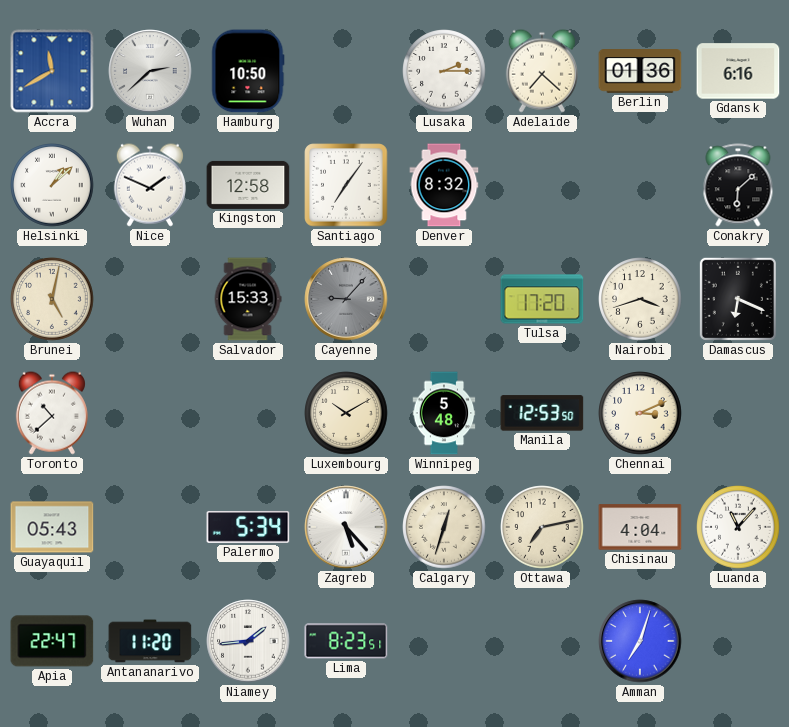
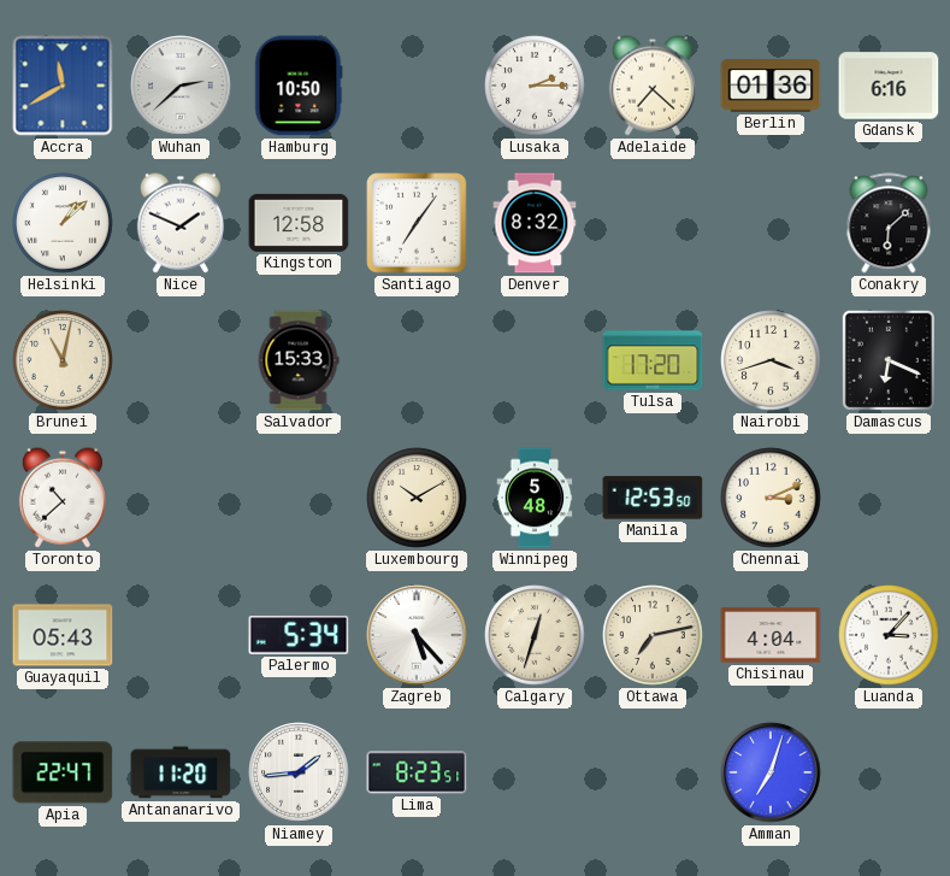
Brunei: 5:02 -> 11:02 (63, 360)
Cayenne: 9:07 -> none (346, 299)
Luanda: 11:07 -> 3:07 (889, 635)
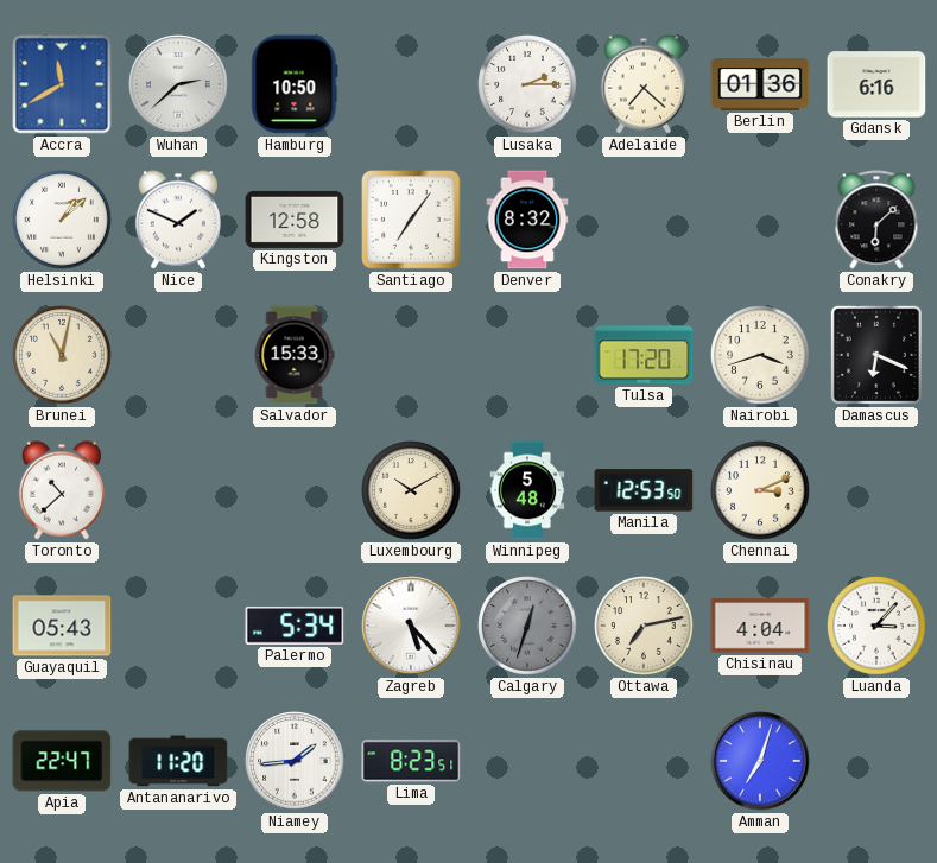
Calgary dial: cream -> grey (527, 626)
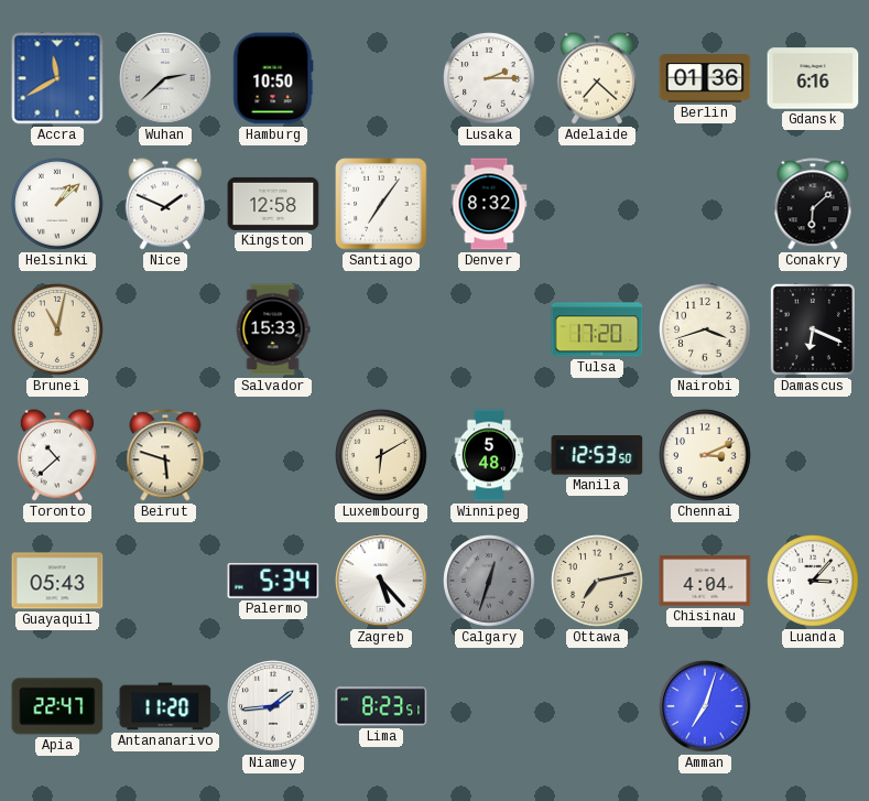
Beirut: none -> 5:48 (165, 455)
Luxembourg: 10:10 -> 6:10 (381, 455)
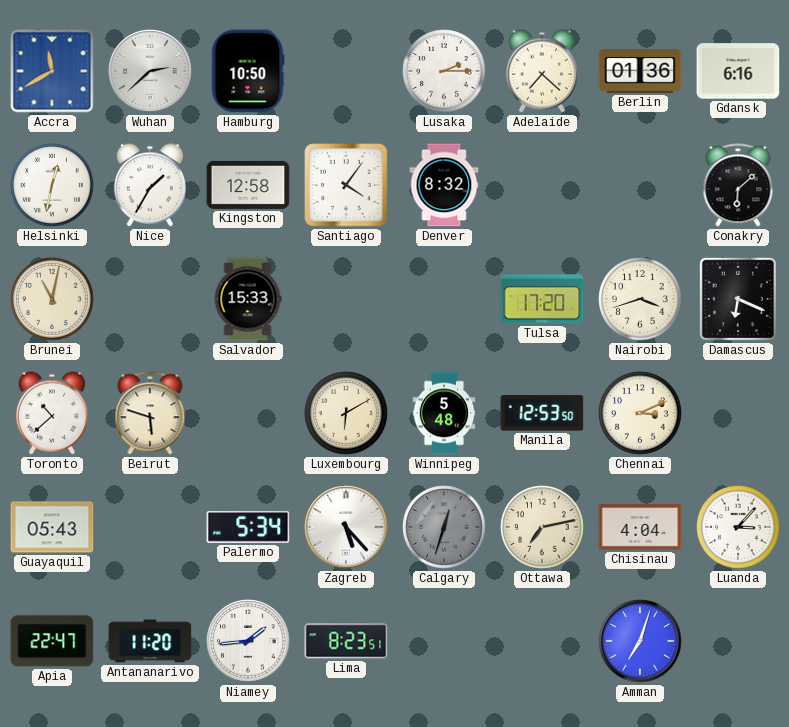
Helsinki: 1:08 -> 12:32 (52, 185)
Nice: 1:49 -> 1:35 (150, 185)
Santiago: 7:06 -> 4:06 (346, 185)
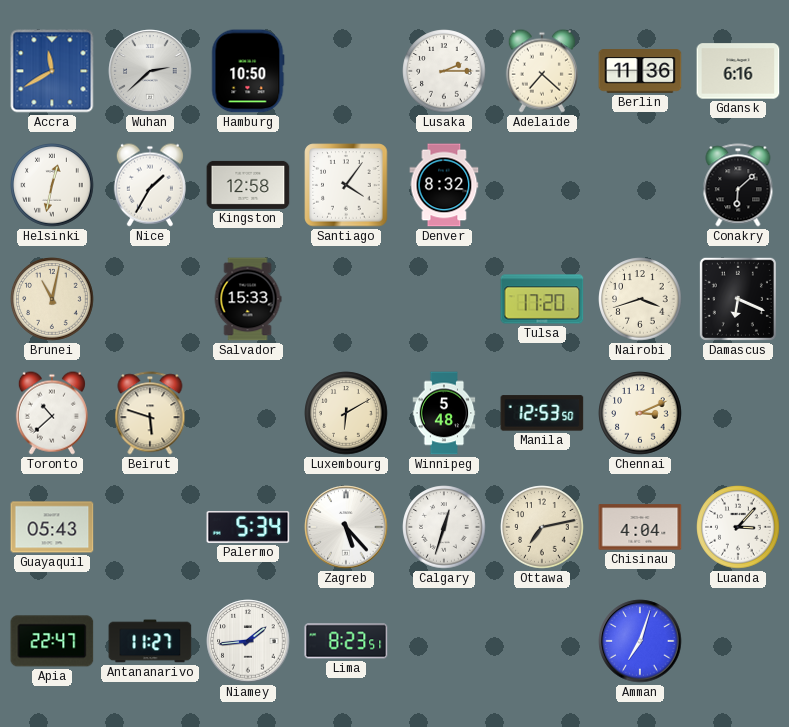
Berlin: 01:36 -> 11:36 (640, 71)
Calgary dial: grey -> white (444, 527)
Antananarivo: 11:20 -> 11:27 (150, 641)
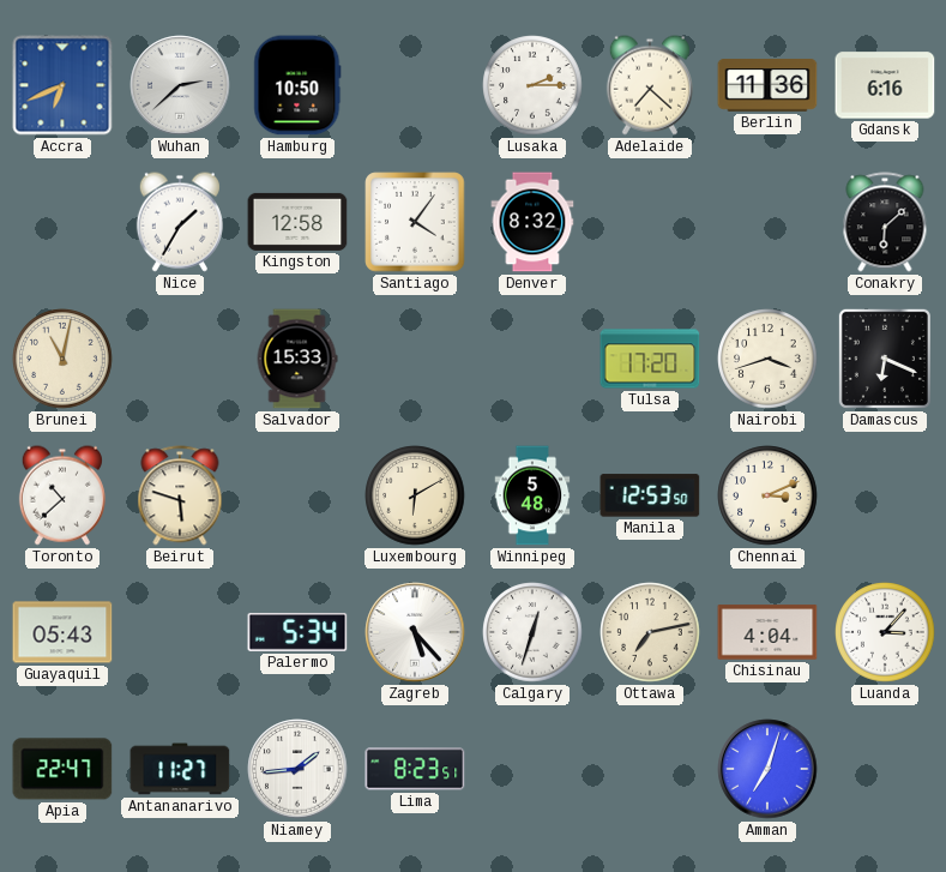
Accra: 11:40 -> 6:41 (62, 85)
Helsinki: 12:32 -> none (52, 185)
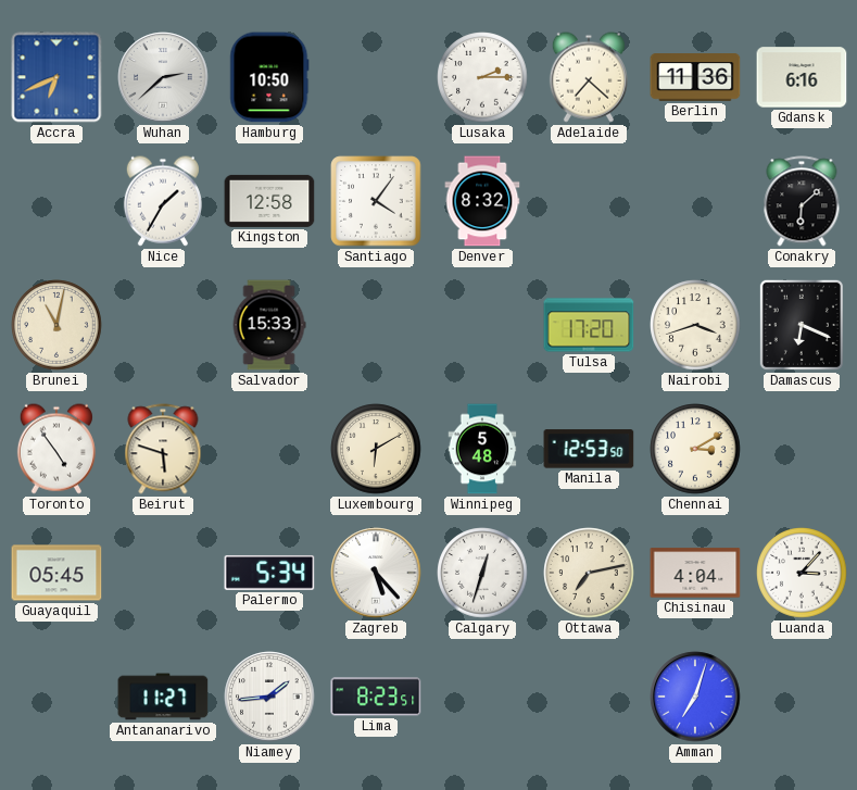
Toronto: 10:38 -> 4:54 (56, 449)
Chennai: 3:11 -> 3:10 (695, 449)
Guayaquil: 05:43 -> 05:45 (56, 573)
Apia: 22:47 -> none (62, 769)
